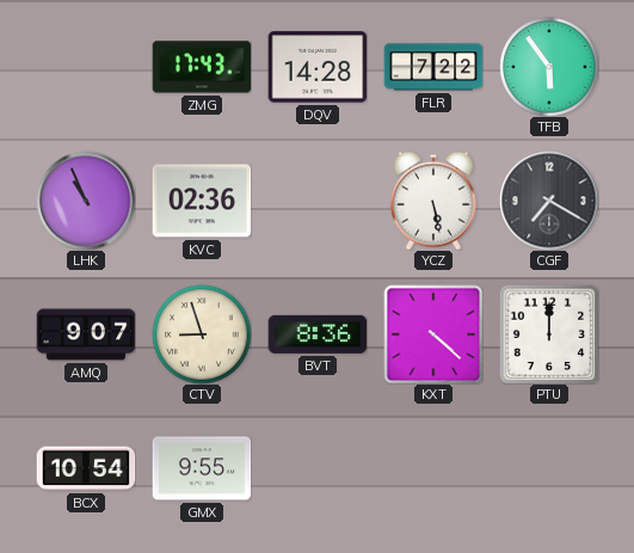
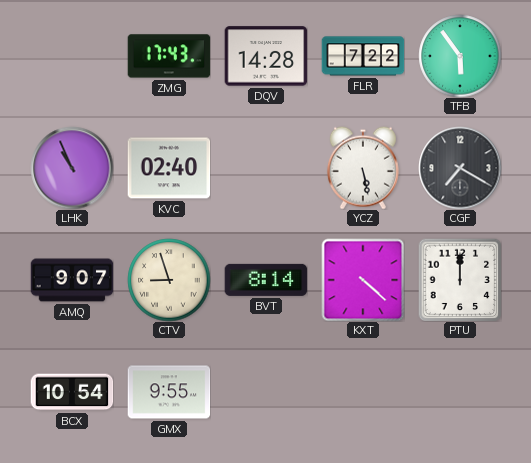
KVC: 02:36 -> 02:40 (169, 168)
BVT: 8:36 -> 8:14 (266, 280)
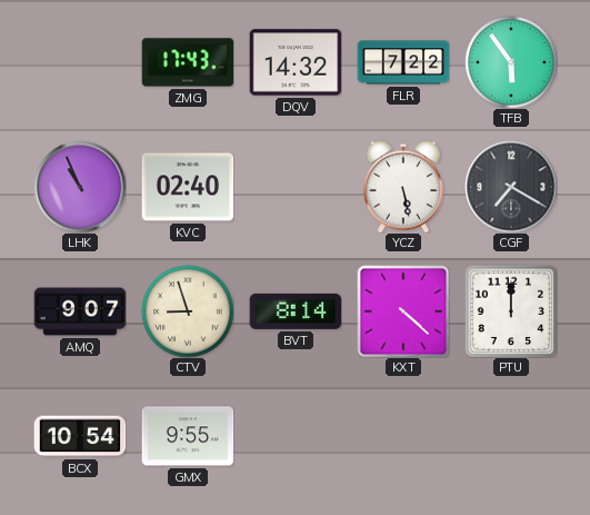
DQV: 14:28 -> 14:32 (296, 62)
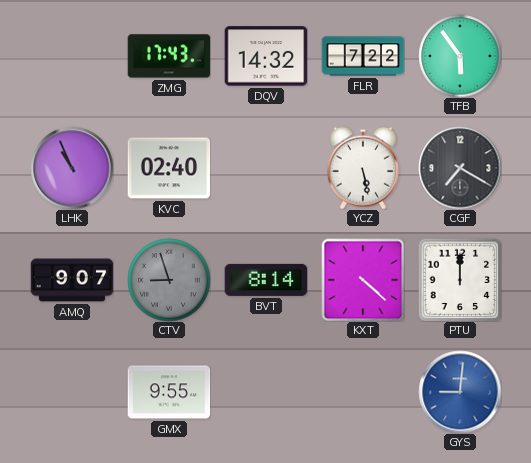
CTV dial: cream -> grey (169, 280)
BCX: 10:54 -> none (80, 436)
GYS: none -> 9:01 (460, 392)
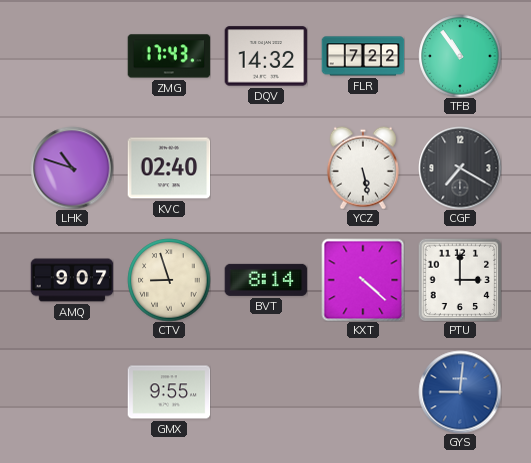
TFB: 5:54 -> 10:54 (460, 56)
LHK: 10:56 -> 10:48 (72, 168)
CTV dial: grey -> cream (169, 280)
PTU: 12:00 -> 3:00 (460, 280)
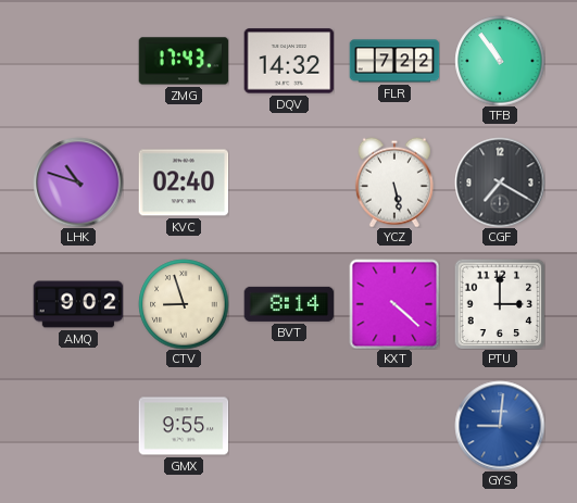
AMQ: 9:07 -> 9:02 (78, 304)
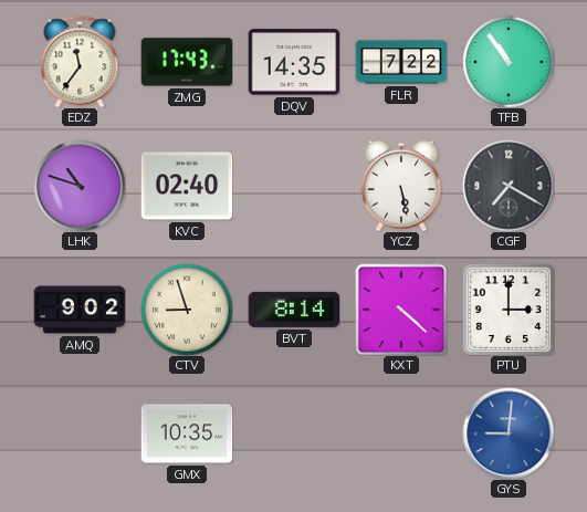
EDZ: none -> 11:36 (80, 62)
DQV: 14:32 -> 14:35 (294, 62)
GMX: 9:55 -> 10:35 (187, 433)
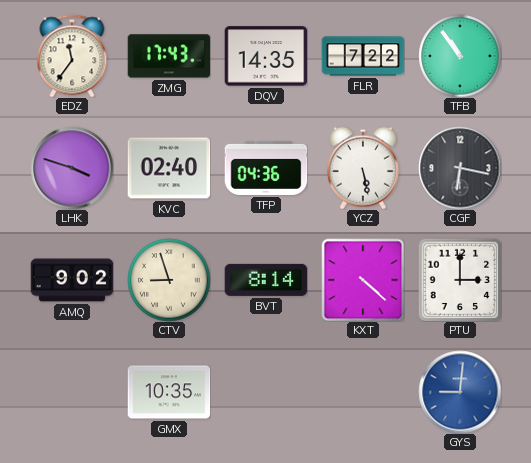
LHK: 10:48 -> 3:48 (72, 168)
TFP: none -> 04:36 (266, 168)
CGF: 7:20 -> 6:17 (460, 168)
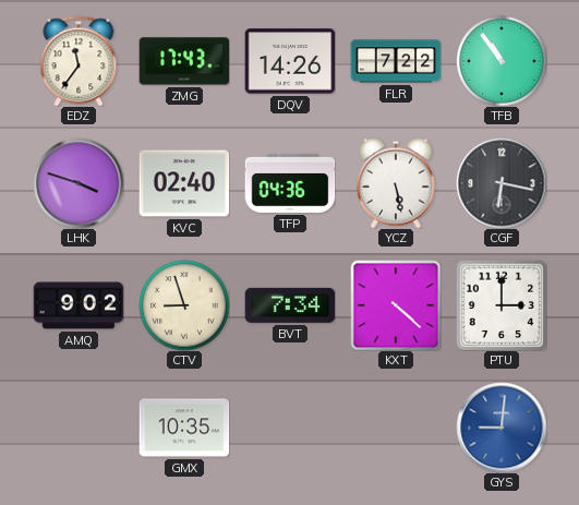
DQV: 14:35 -> 14:26 (290, 61)
BVT: 8:14 -> 7:34 (290, 305)
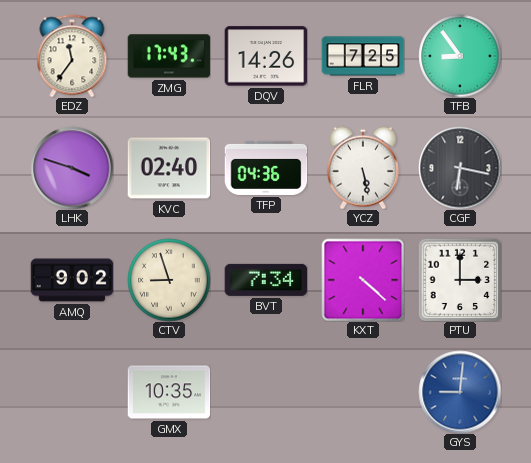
FLR: 7:22 -> 7:25 (363, 56)
TFB: 10:54 -> 8:54 (460, 56)
